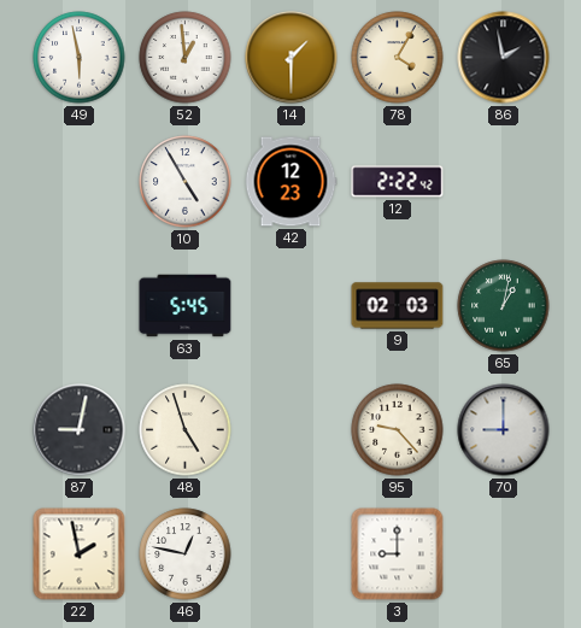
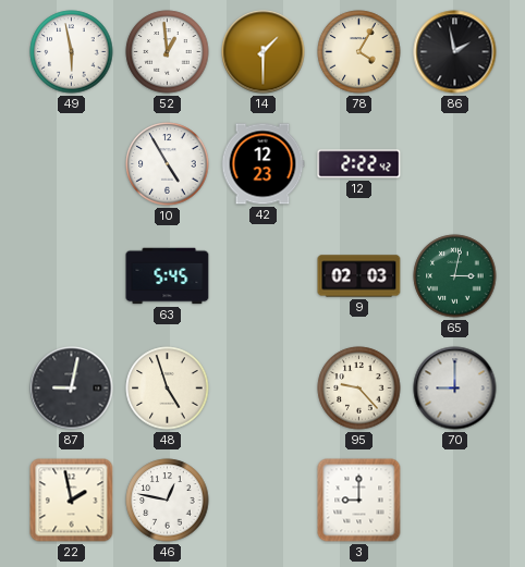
65: 1:02 -> 3:02 (455, 276)
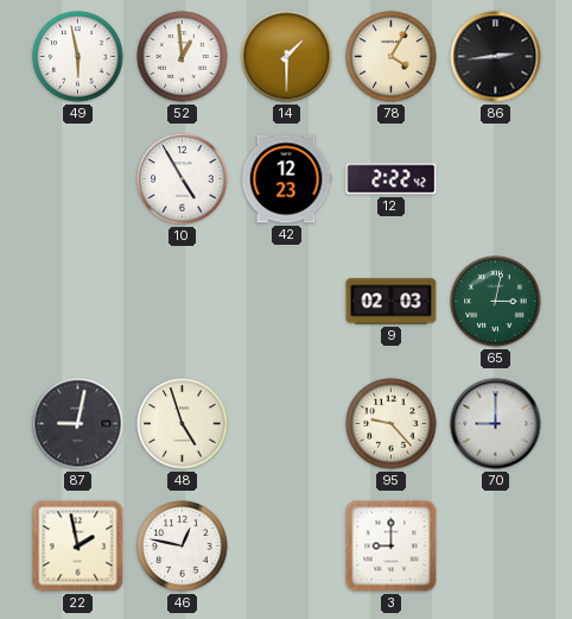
86: 1:58 -> 2:44 (496, 57)
63: 5:45 -> none (168, 276)
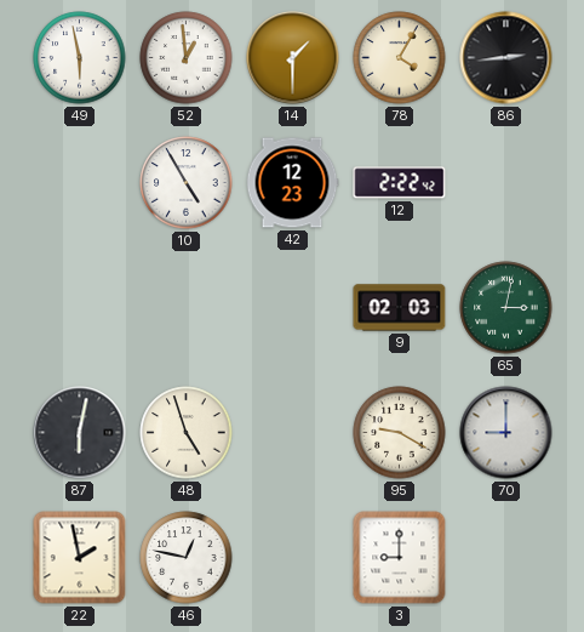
87: 9:02 -> 6:02 (80, 433)
95: 9:23 -> 9:20 (400, 433)
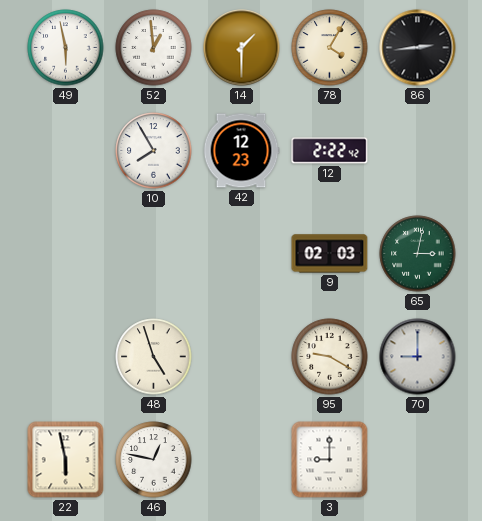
10: 4:55 -> 7:55 (154, 151)
87: 6:02 -> none (80, 433)
22: 1:58 -> 5:58 (66, 460)
